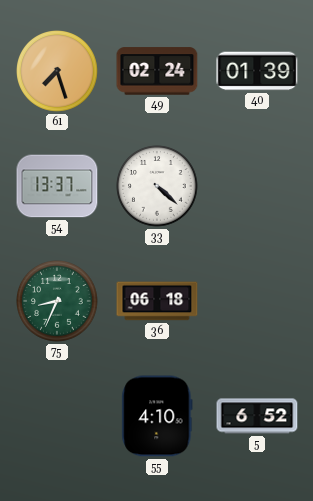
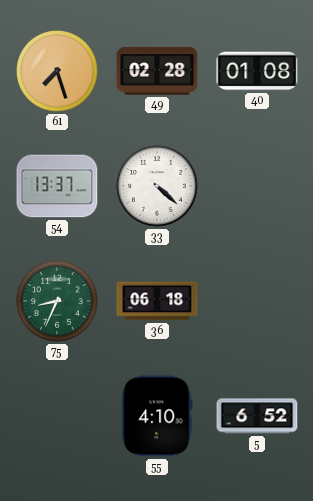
49: 02:24 -> 02:28 (157, 71)
40: 01:39 -> 01:08 (257, 71)
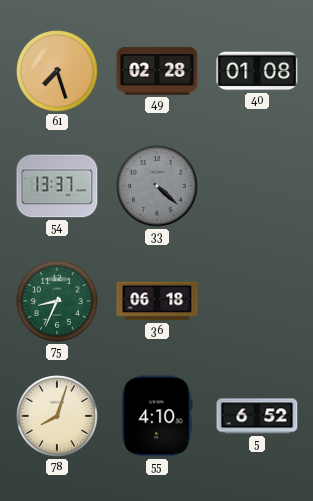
33 dial: white -> grey (158, 187)
78: none -> 8:03 (58, 417)
